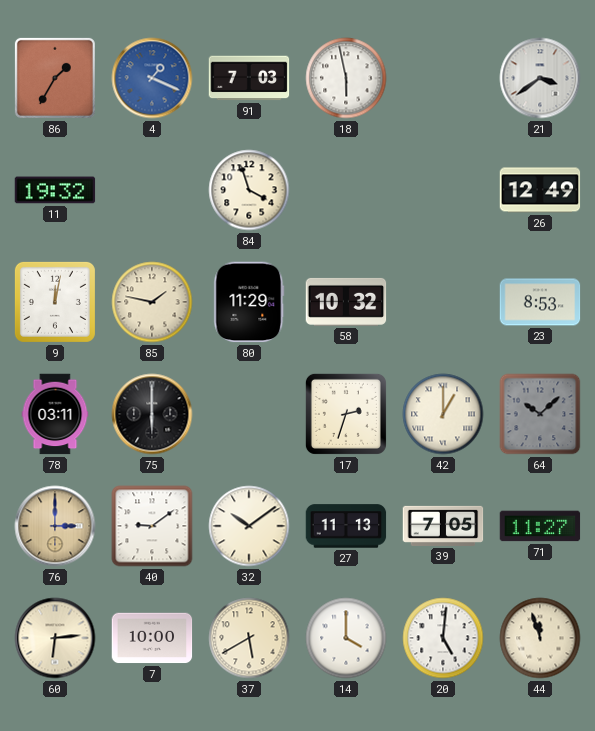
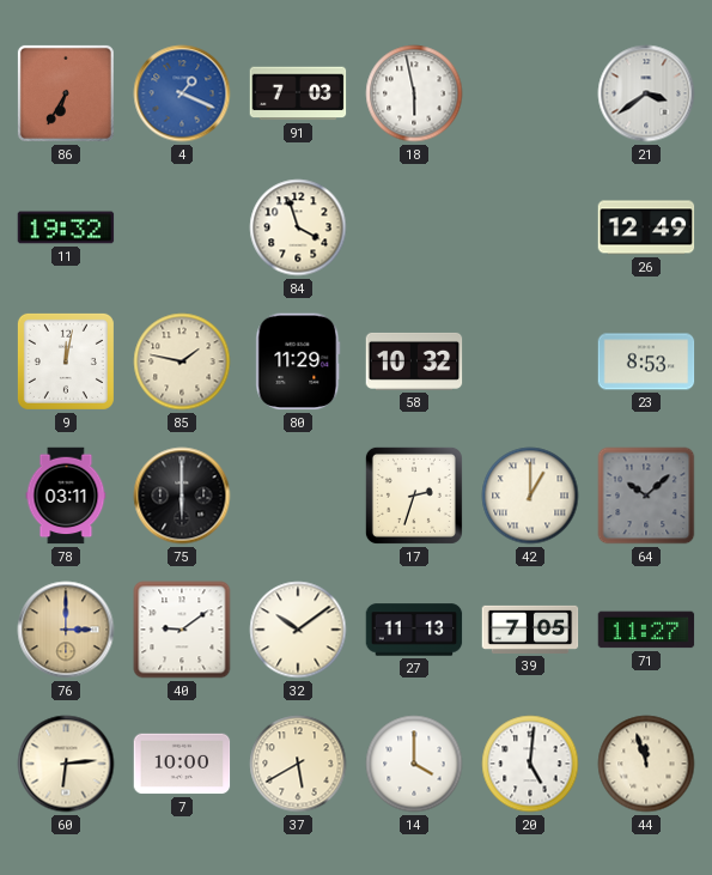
86: 1:35 -> 6:35 (66, 93)
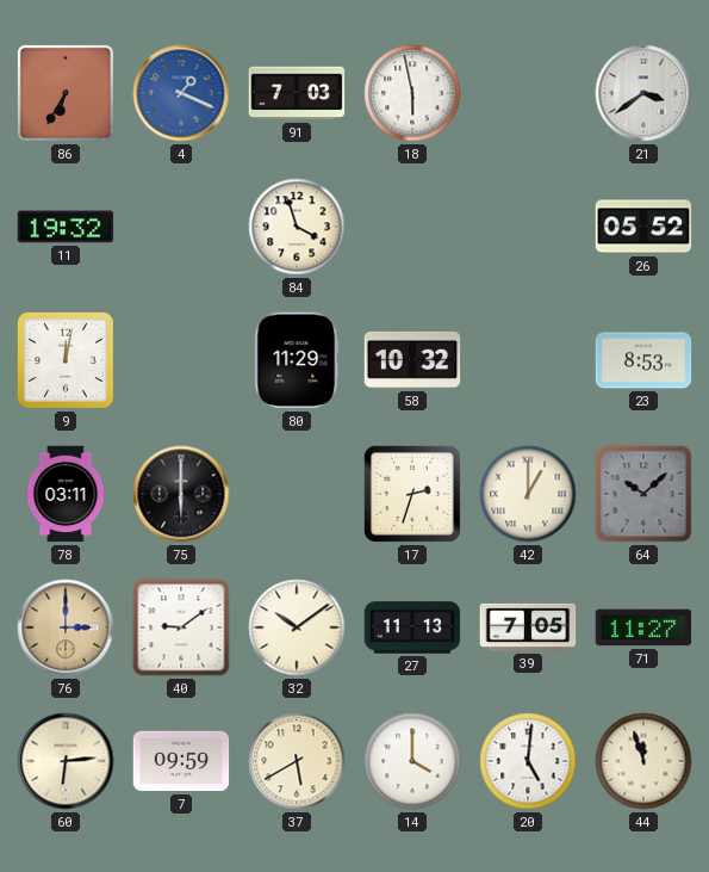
26: 12:49 -> 05:52 (643, 227)
85: 1:47 -> none (182, 361)
7: 10:00 -> 09:59 (181, 761)
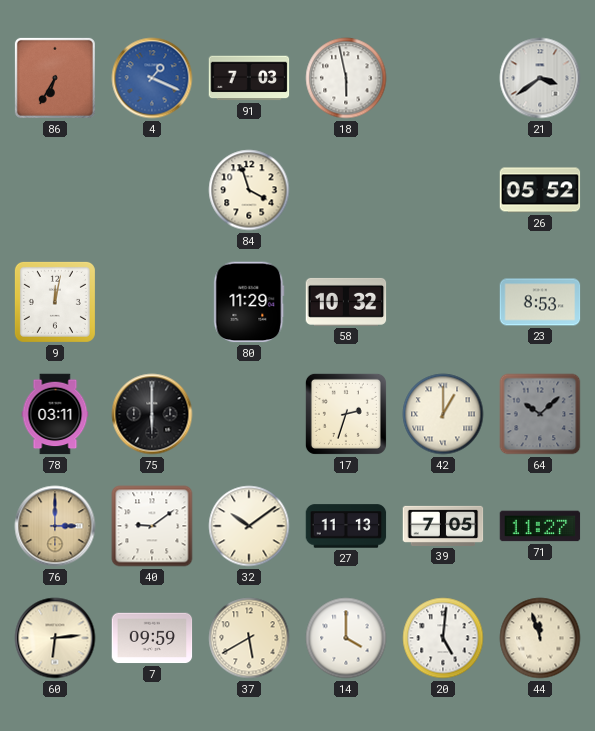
11: 19:32 -> none (66, 227)
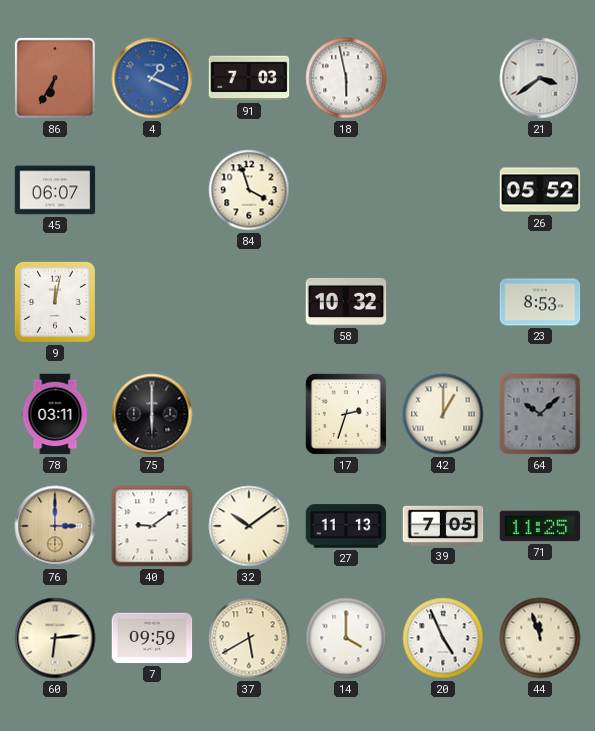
45: none -> 06:07 (55, 190)
80: 11:29 -> none (249, 302)
71: 11:27 -> 11:25 (540, 526)
20: 5:01 -> 4:56 (443, 638)
